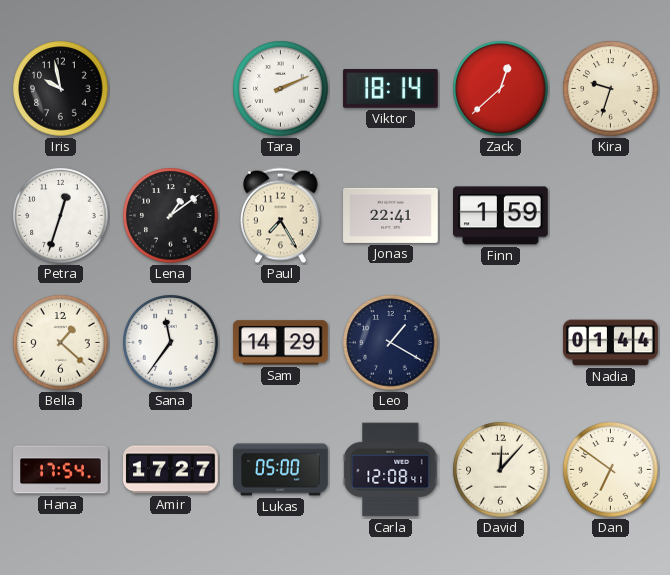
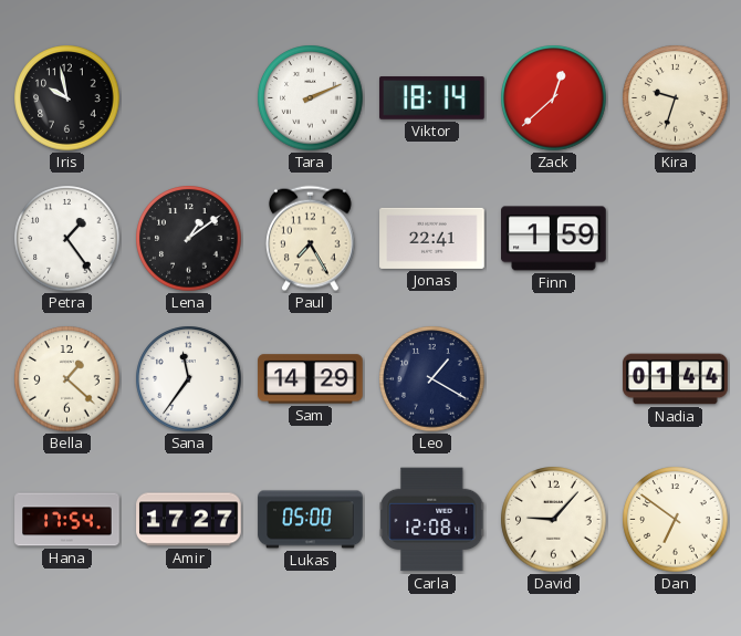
Petra: 12:33 -> 1:24 (67, 239)
David: 12:07 -> 9:07 (554, 520)
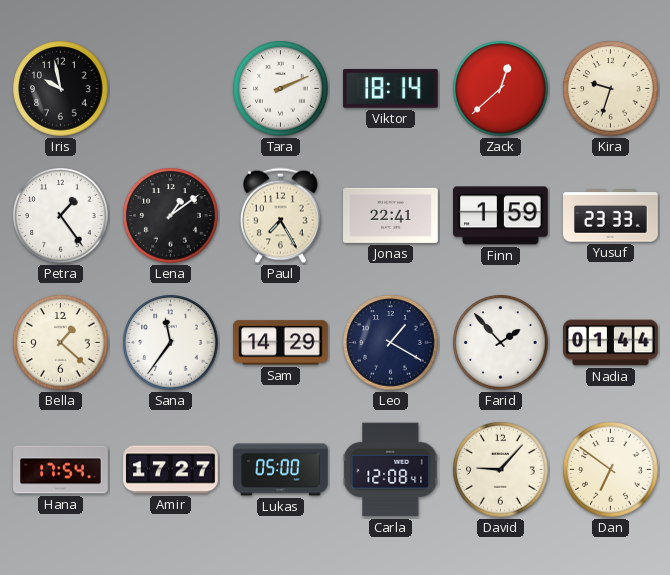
Yusuf: none -> 23:33 (611, 216)
Farid: none -> 1:53 (501, 343)
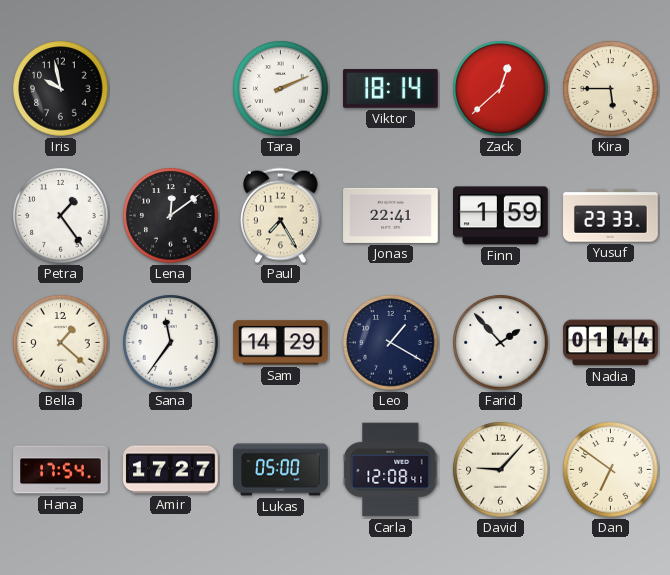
Kira: 9:33 -> 5:45 (611, 89)
Lena: 1:09 -> 12:09 (171, 216)
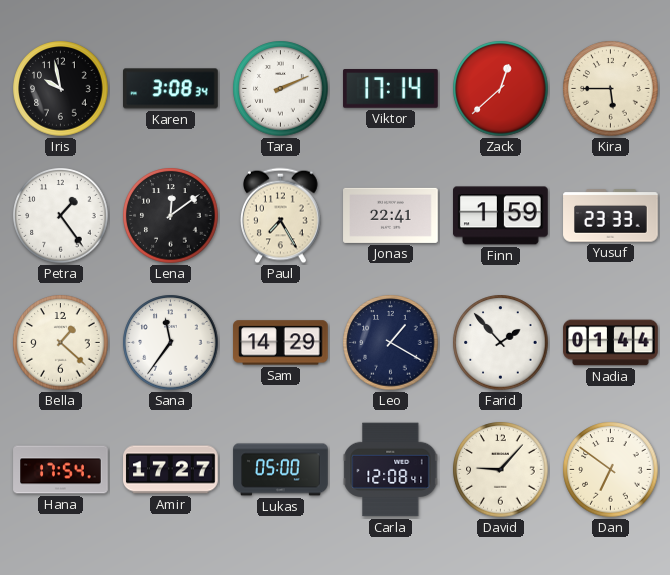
Karen: none -> 3:08 (171, 89)
Viktor: 18:14 -> 17:14 (391, 89)
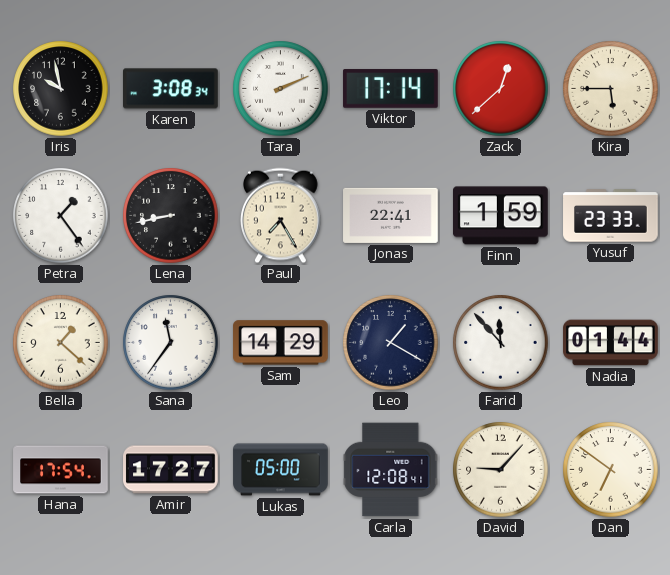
Lena: 12:09 -> 8:43 (171, 216)
Farid: 1:53 -> 11:53 (501, 343)
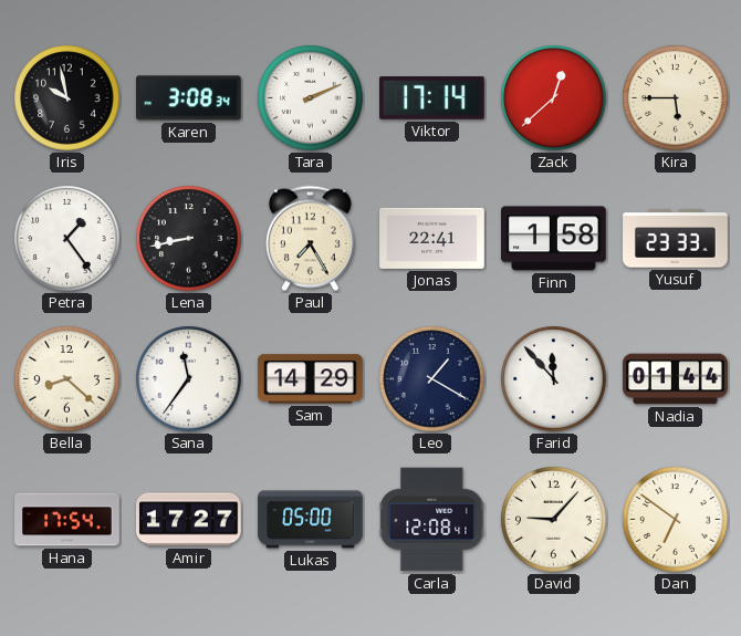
Finn: 1:59 -> 1:58 (554, 239)
Bella: 1:22 -> 8:22 (67, 379)
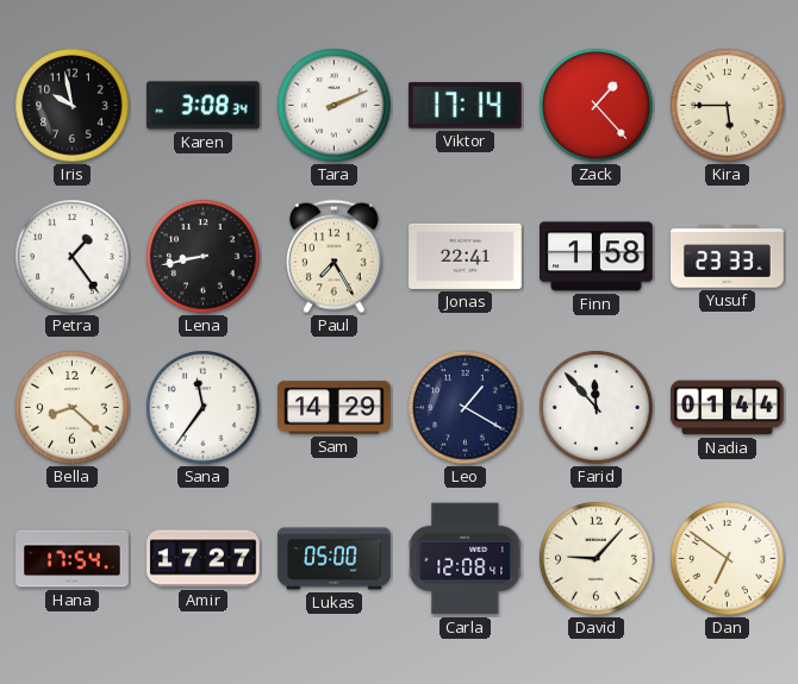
Zack: 12:38 -> 1:23 (597, 106)
